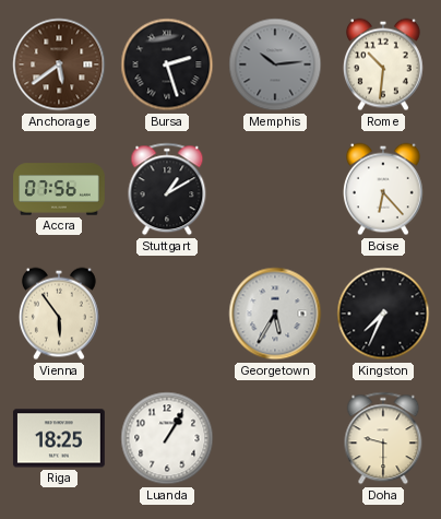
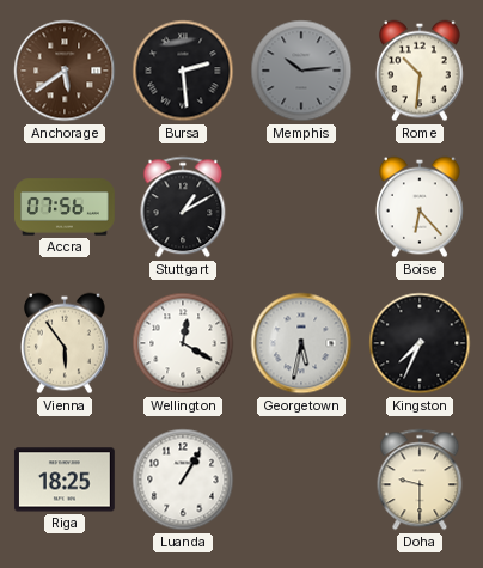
Bursa: 2:27 -> 2:29 (183, 71)
Wellington: none -> 12:20 (183, 343)
Georgetown: 5:35 -> 5:32 (301, 343)
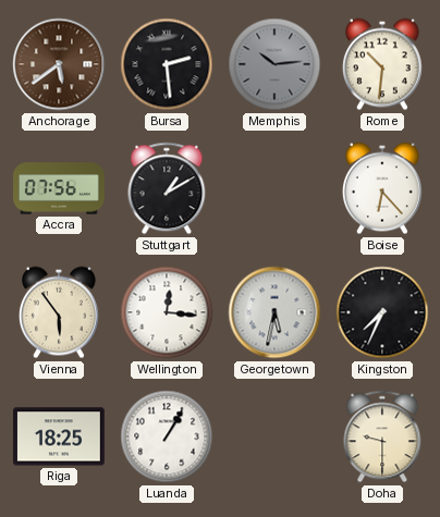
Wellington: 12:20 -> 12:16 (167, 312)
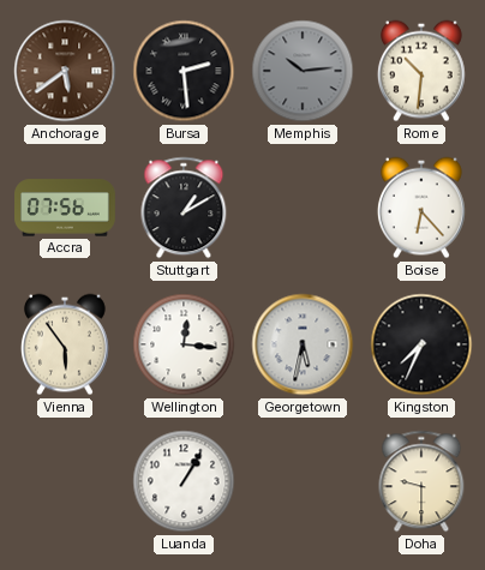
Riga: 18:25 -> none (59, 436)
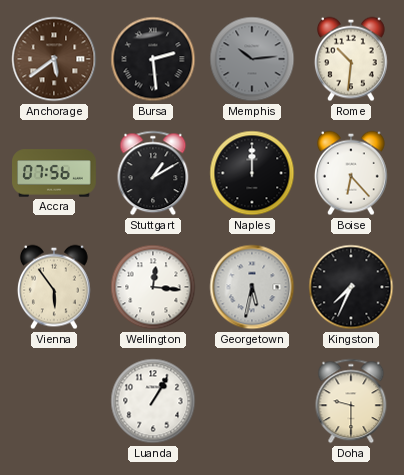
Naples: none -> 12:00 (252, 173)
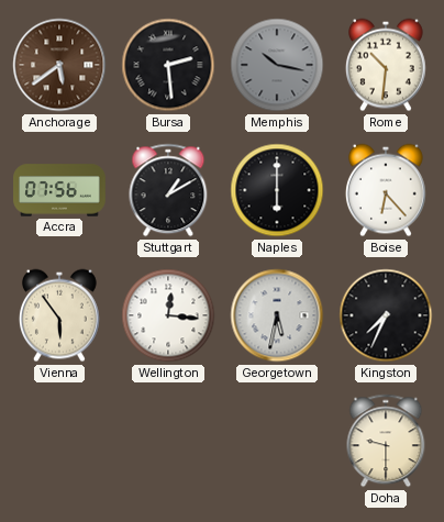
Memphis: 10:14 -> 10:17 (277, 65)
Naples: 12:00 -> 6:00 (277, 190)
Luanda: 1:05 -> none (153, 401)
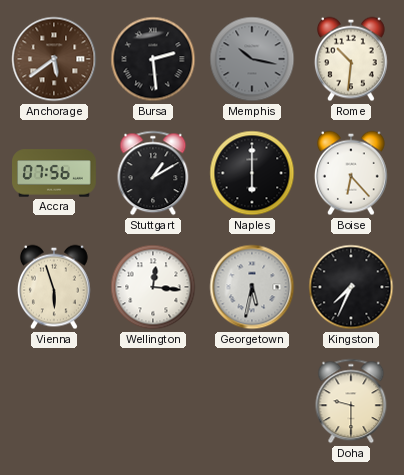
Vienna: 5:54 -> 5:57 (54, 287)
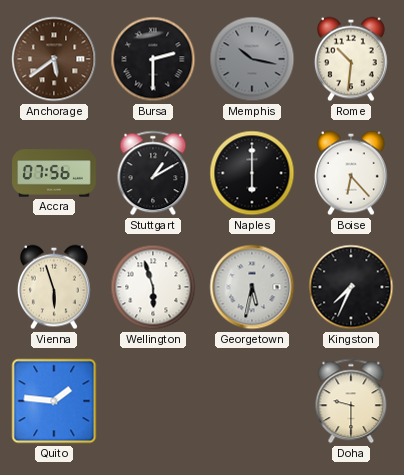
Bursa: 2:29 -> 2:30 (153, 59)
Wellington: 12:16 -> 5:57 (153, 287)
Quito: none -> 1:46 (54, 401)
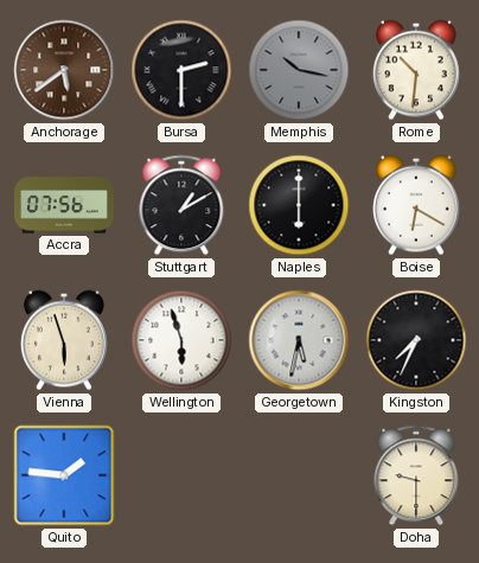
Boise: 6:23 -> 6:20 (416, 205)
